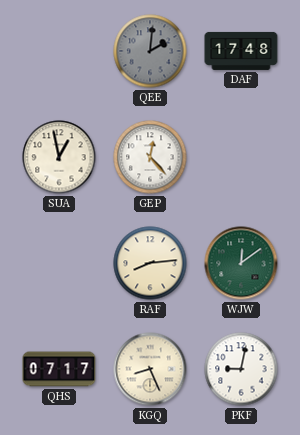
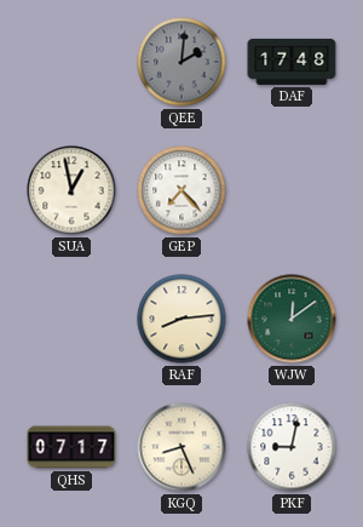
GEP: 12:23 -> 7:23 (181, 190)
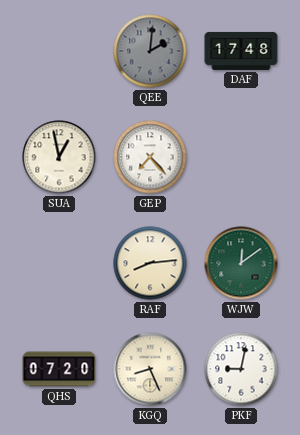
QHS: 07:17 -> 07:20 (59, 369)
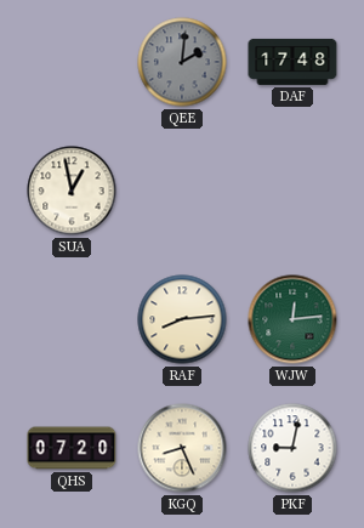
GEP: 7:23 -> none (150, 157)
WJW: 12:09 -> 12:14 (292, 319)
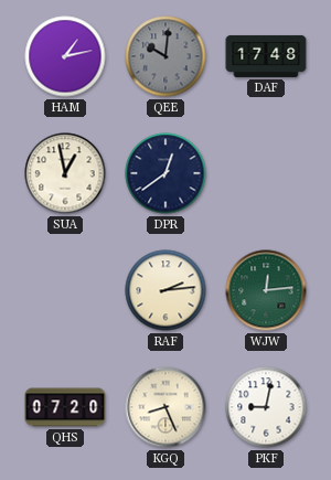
HAM: none -> 1:13 (65, 56)
QEE: 2:01 -> 10:01 (165, 56)
DPR: none -> 12:39 (165, 173)
RAF: 8:14 -> 2:14 (165, 290)
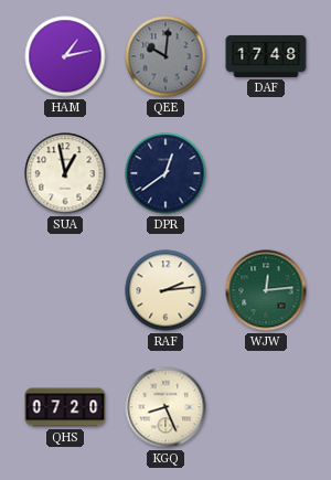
PKF: 9:02 -> none (266, 407)
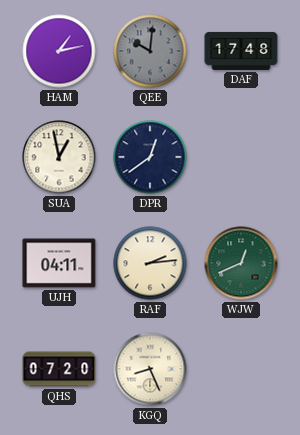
UJH: none -> 04:11 (59, 263)
WJW: 12:14 -> 12:41 (241, 263)
